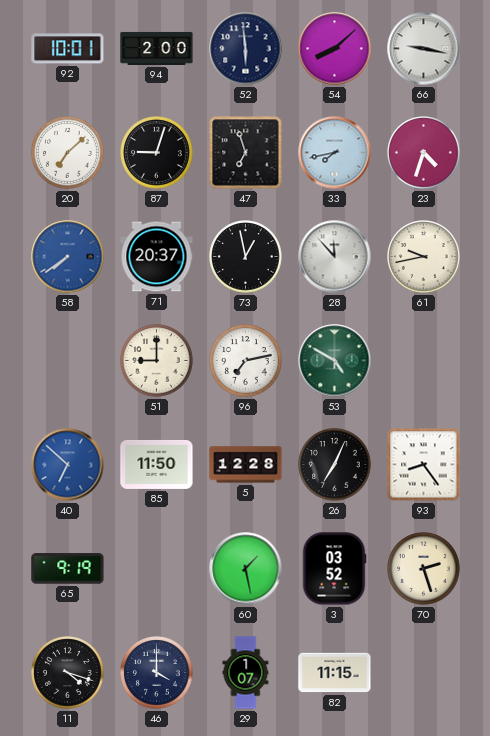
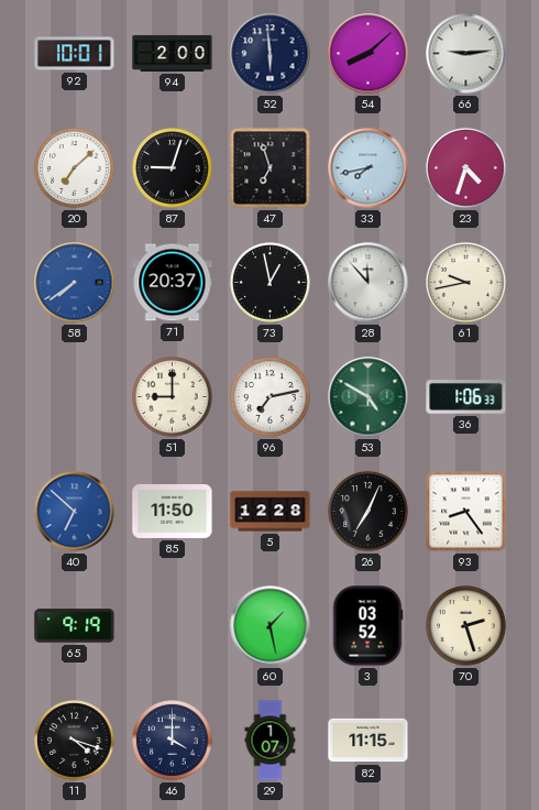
66: 9:17 -> 9:14 (466, 54)
36: none -> 1:06 (466, 397)
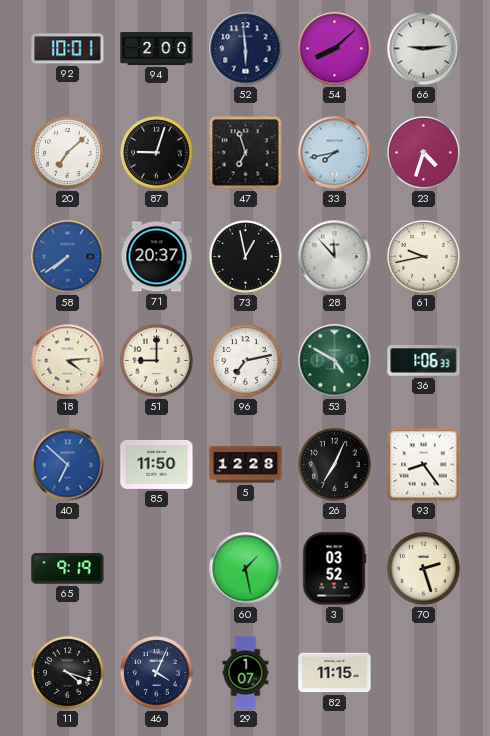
18: none -> 4:14 (68, 361)
46: 4:00 -> 4:04 (157, 673)
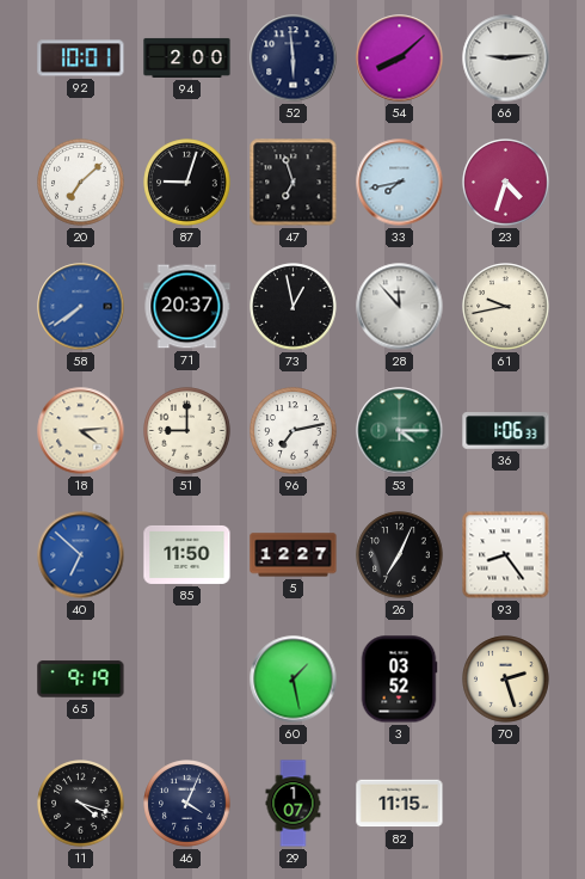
53: 4:50 -> 4:15 (400, 431)
5: 12:28 -> 12:27 (294, 555)
